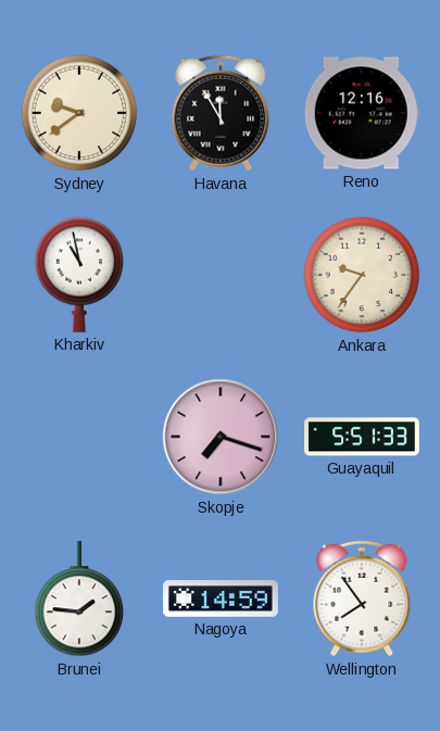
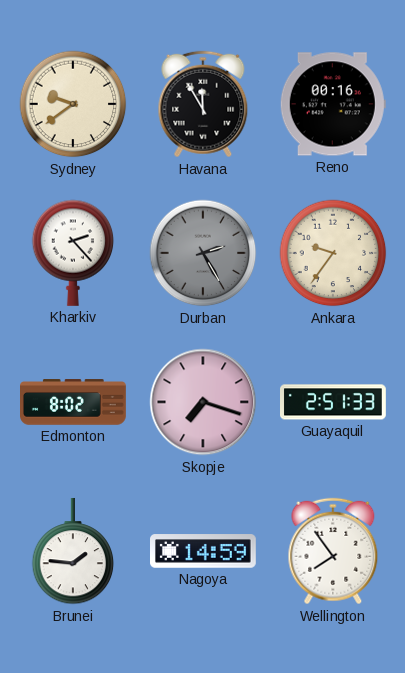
Reno: 12:16 -> 00:16 (333, 104)
Kharkiv: 10:58 -> 2:23 (73, 253)
Durban: none -> 2:25 (203, 253)
Edmonton: none -> 8:02 (74, 402)
Guayaquil: 5:51 -> 2:51 (334, 402)
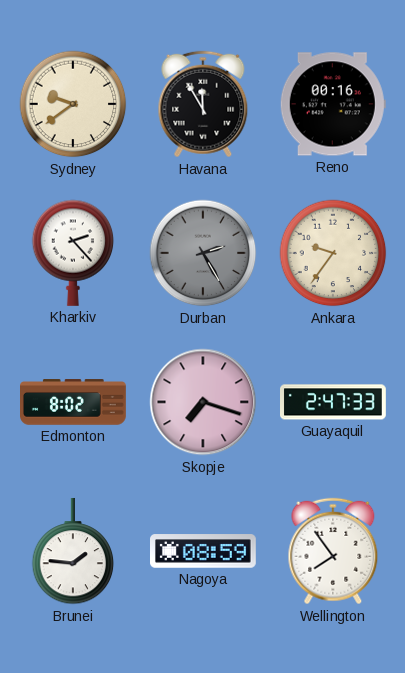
Guayaquil: 2:51 -> 2:47 (334, 402)
Nagoya: 14:59 -> 08:59 (204, 551)
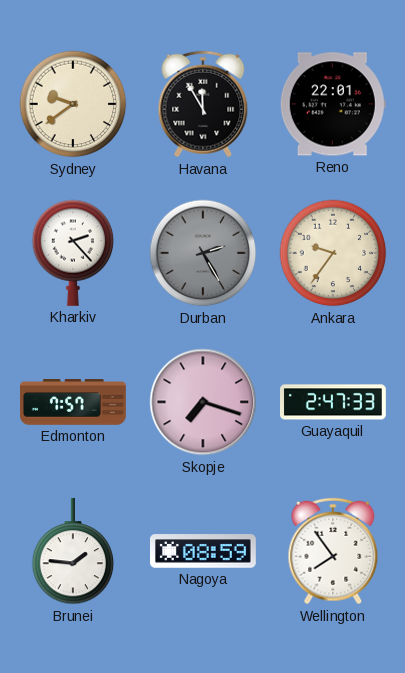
Reno: 00:16 -> 22:01 (333, 104)
Edmonton: 8:02 -> 7:57 (74, 402)
